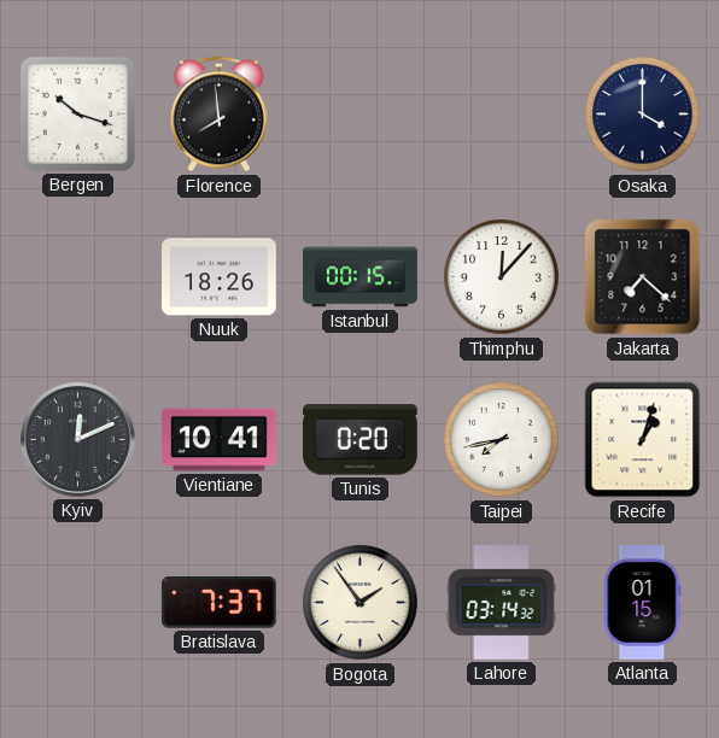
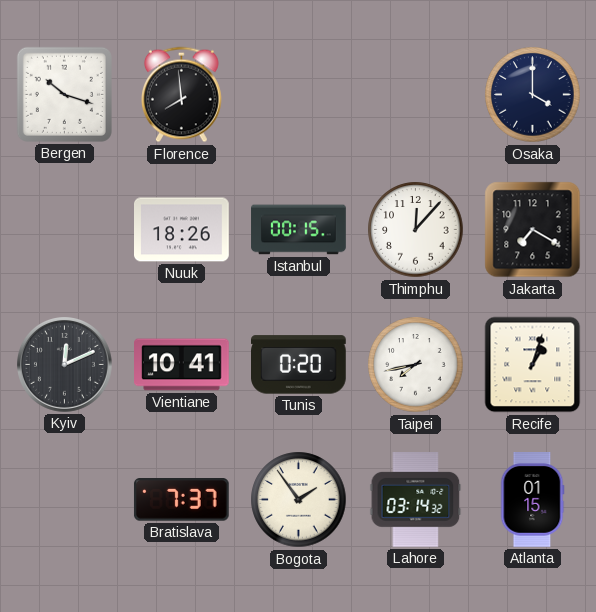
Jakarta: 7:22 -> 7:20 (533, 230)
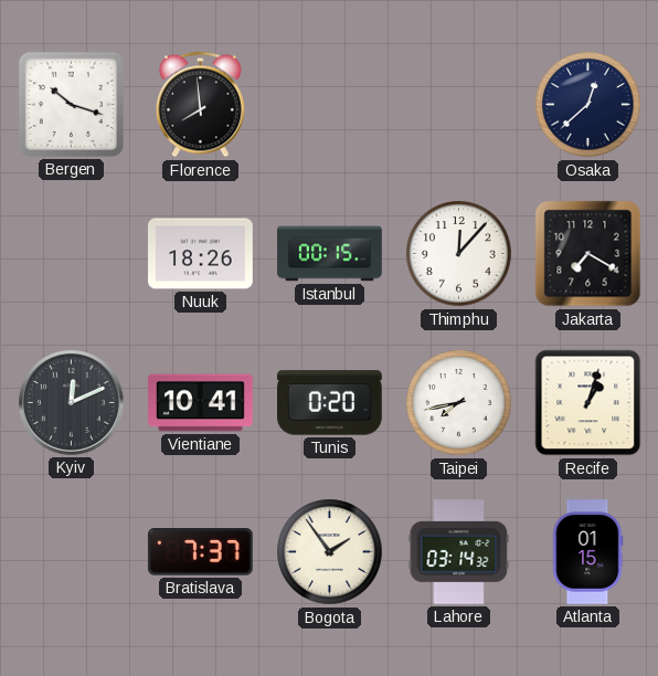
Osaka: 4:00 -> 12:38 (588, 105)
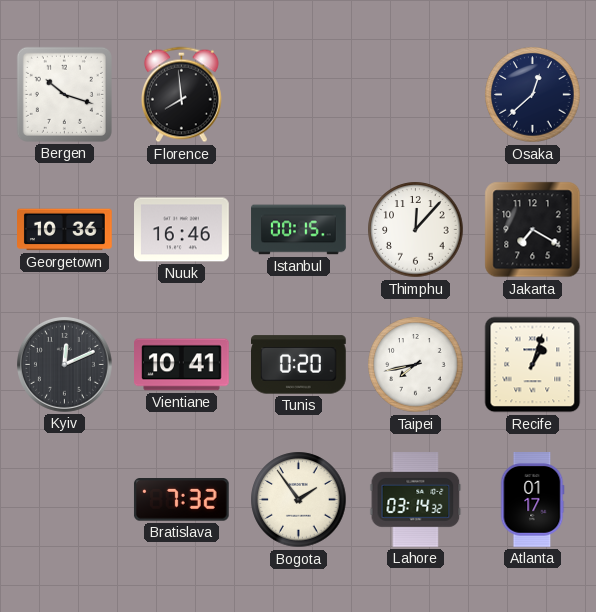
Georgetown: none -> 10:36 (65, 230)
Nuuk: 18:26 -> 16:46 (182, 230)
Bratislava: 7:37 -> 7:32 (181, 500)
Atlanta: 01:15 -> 01:17 (532, 500)
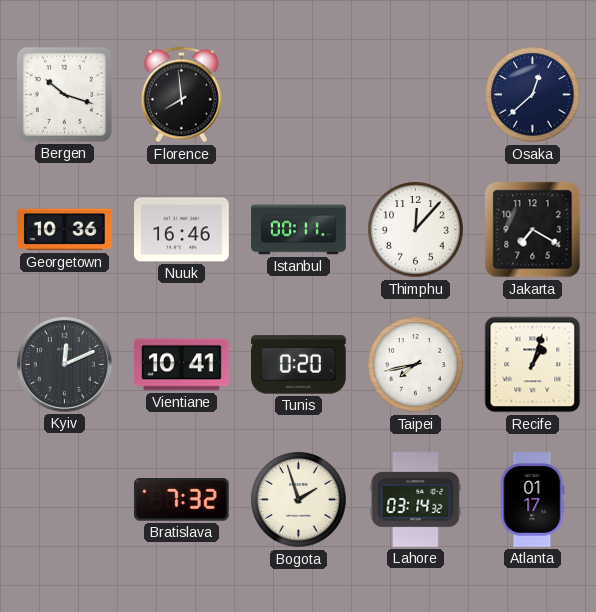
Istanbul: 00:15 -> 00:11 (299, 230)
Bogota: 1:54 -> 1:57 (299, 500)
